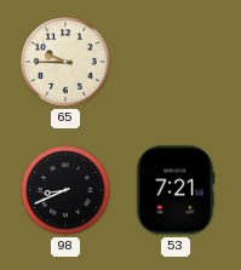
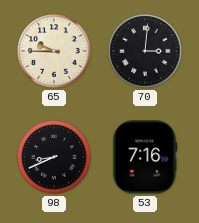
70: none -> 3:01 (145, 51)
53: 7:21 -> 7:16 (145, 157)
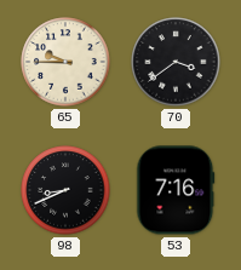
70: 3:01 -> 3:39 (176, 62)
